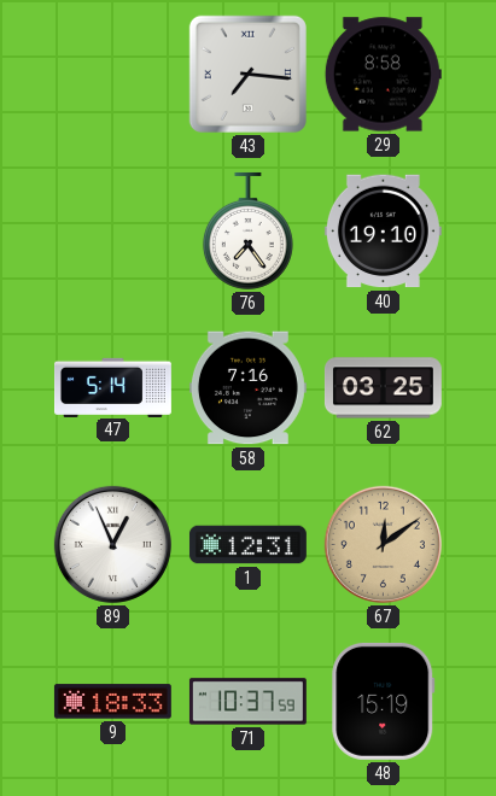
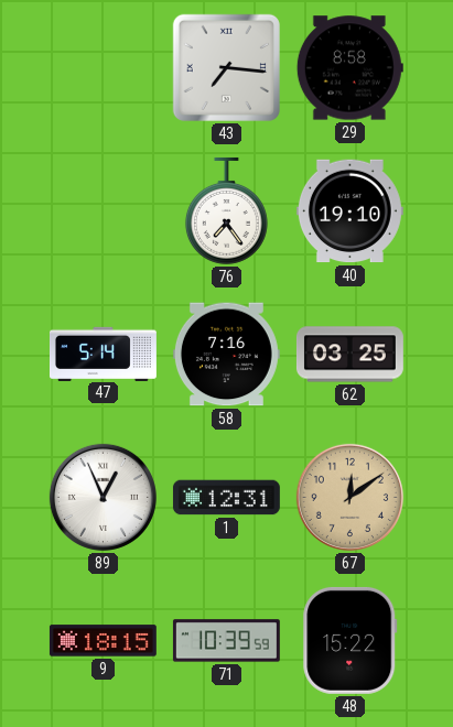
9: 18:33 -> 18:15 (103, 641)
71: 10:37 -> 10:39 (226, 641)
48: 15:19 -> 15:22 (350, 640)
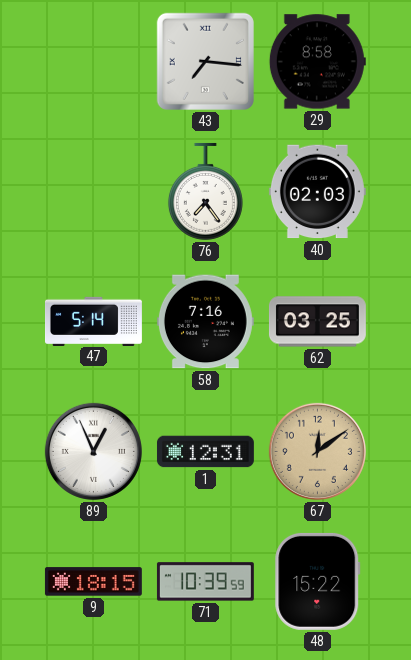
40: 19:10 -> 02:03 (317, 192)
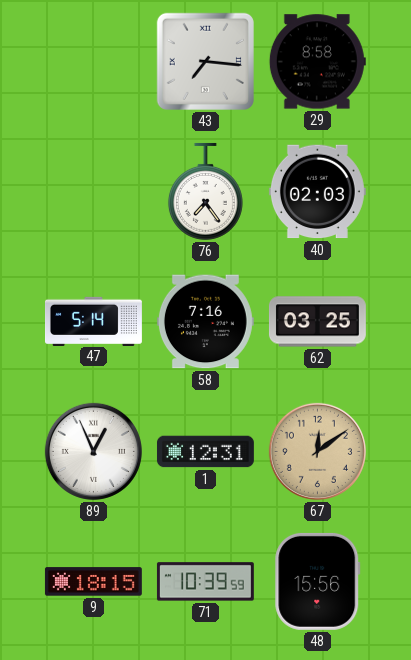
48: 15:22 -> 15:56 (318, 581)
